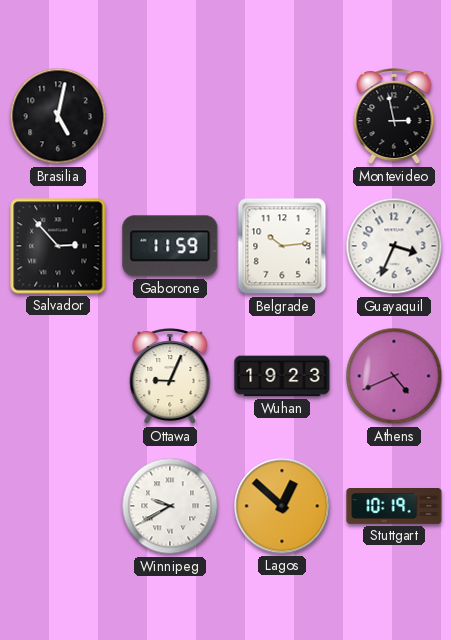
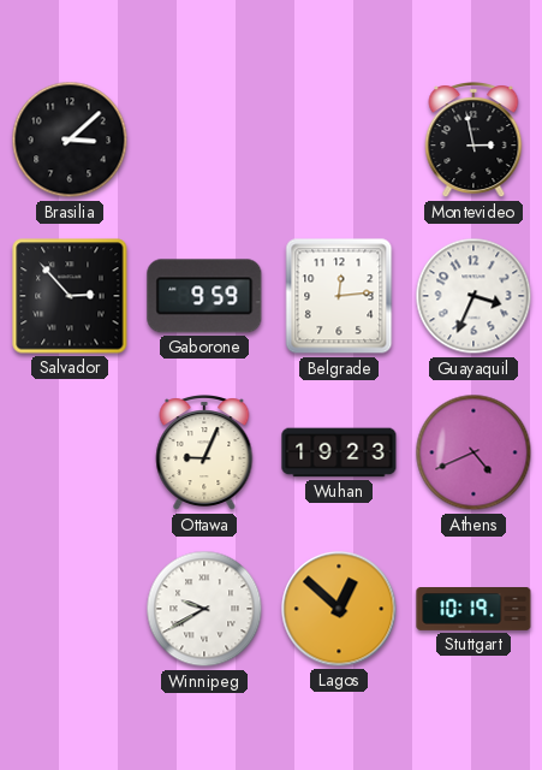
Brasilia: 5:02 -> 3:08 (70, 140)
Gaborone: 11:59 -> 9:59 (204, 296)
Belgrade: 10:14 -> 12:14 (339, 296)
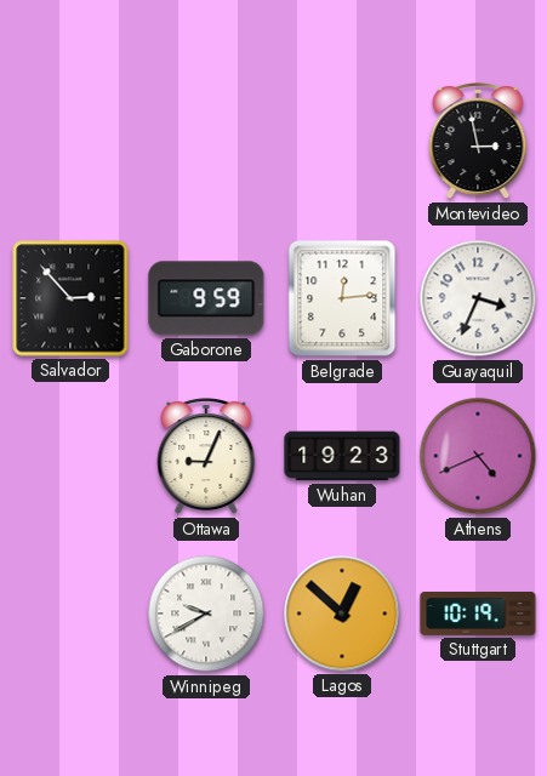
Brasilia: 3:08 -> none (70, 140)
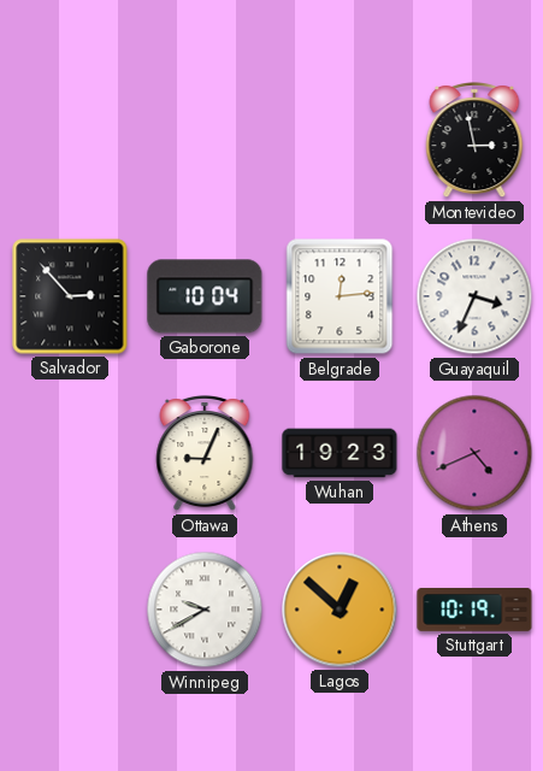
Gaborone: 9:59 -> 10:04 (205, 296)
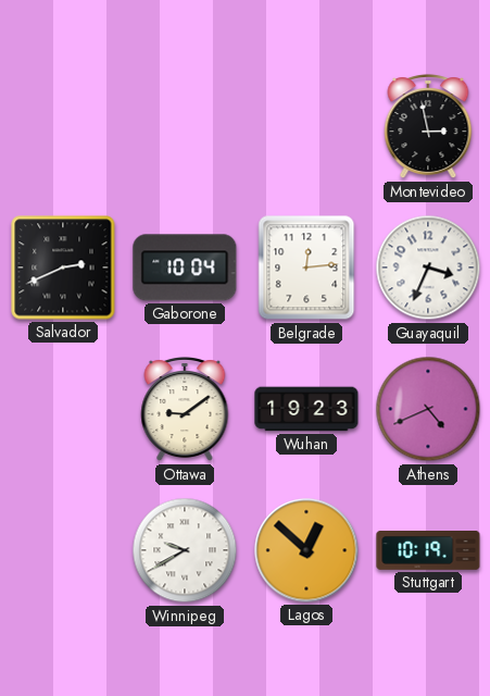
Salvador: 2:53 -> 2:41 (63, 268)
Ottawa: 9:04 -> 9:09 (185, 410)
